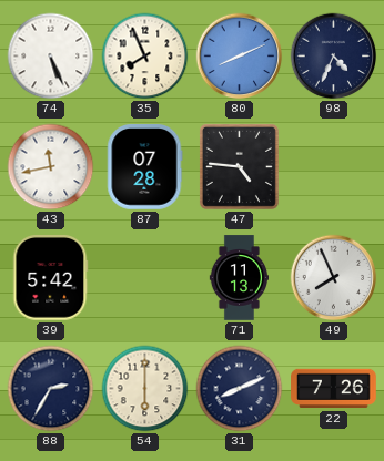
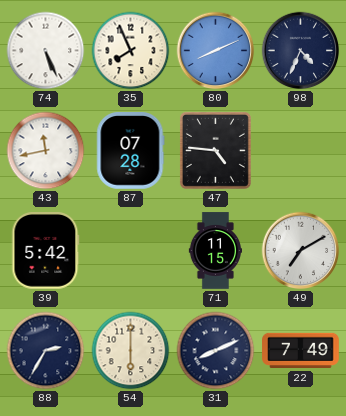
71: 11:13 -> 11:15 (215, 251)
49: 7:56 -> 7:10 (301, 251)
22: 7:26 -> 7:49 (301, 351)
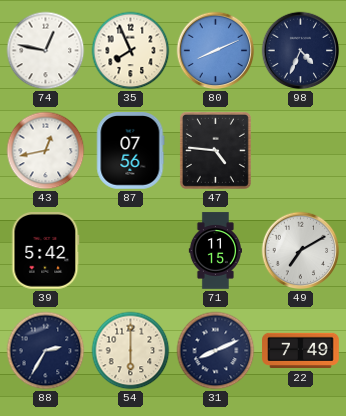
74: 5:26 -> 12:47 (46, 51)
43: 11:43 -> 12:43 (46, 151)
87: 07:28 -> 07:56 (131, 151)
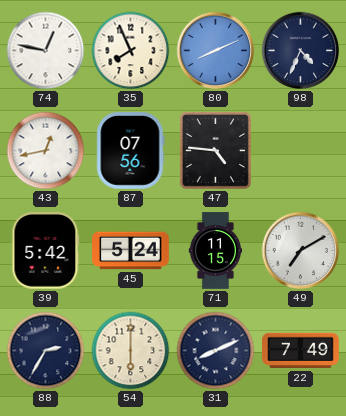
45: none -> 5:24 (131, 251)
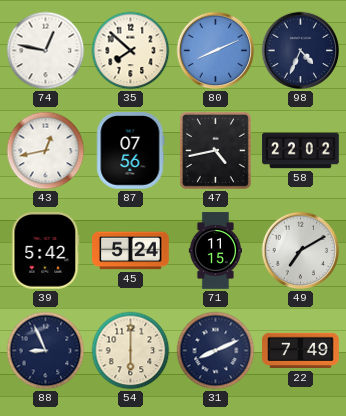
35: 7:56 -> 7:52 (131, 51)
47: 4:46 -> 4:43 (215, 150)
58: none -> 22:02 (301, 151)
88: 2:35 -> 8:56 (46, 351)
